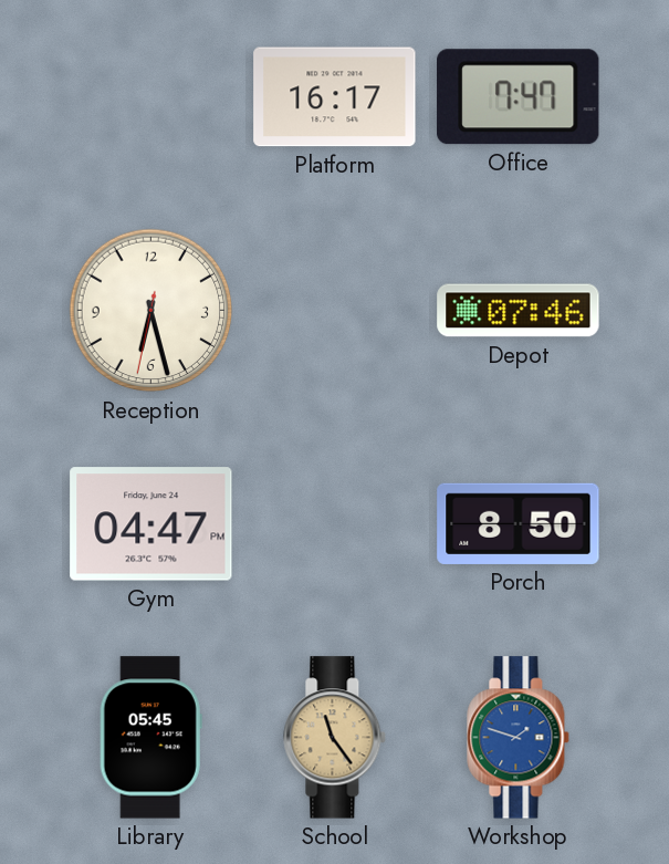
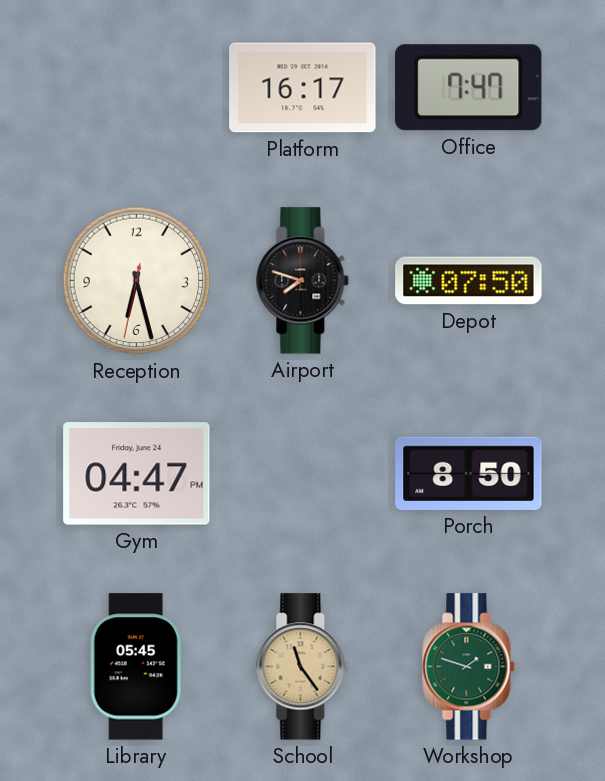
Airport: none -> 7:48 (303, 281)
Depot: 07:46 -> 07:50 (469, 281)
Workshop dial: blue -> green (469, 667)
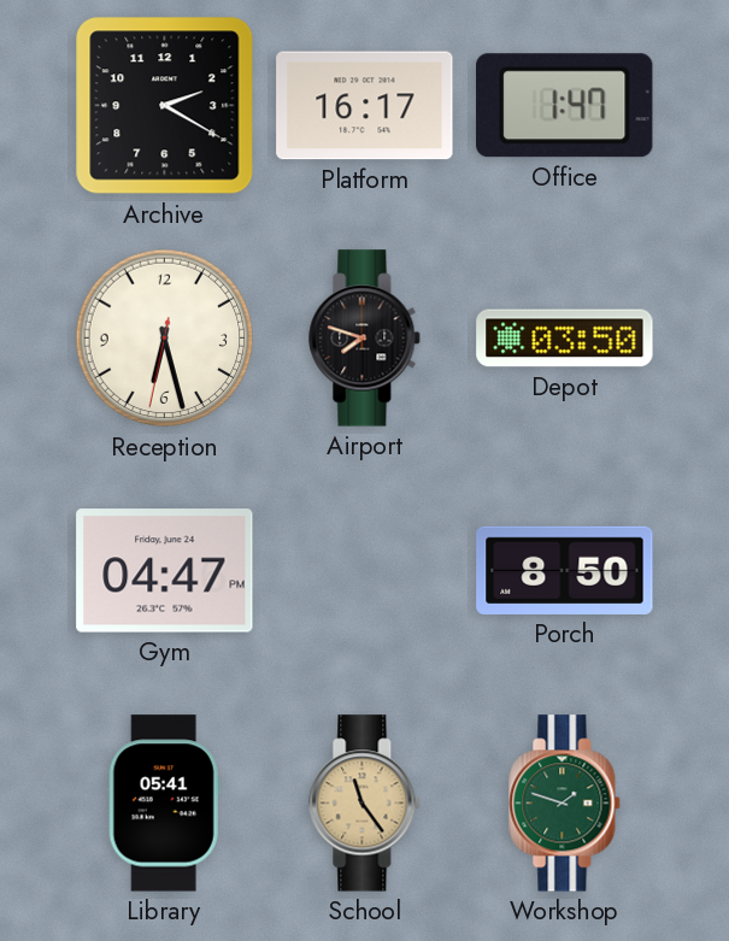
Archive: none -> 2:20 (165, 106)
Office: 7:47 -> 1:47 (565, 106)
Depot: 07:50 -> 03:50 (565, 339)
Library: 05:45 -> 05:41 (164, 804)
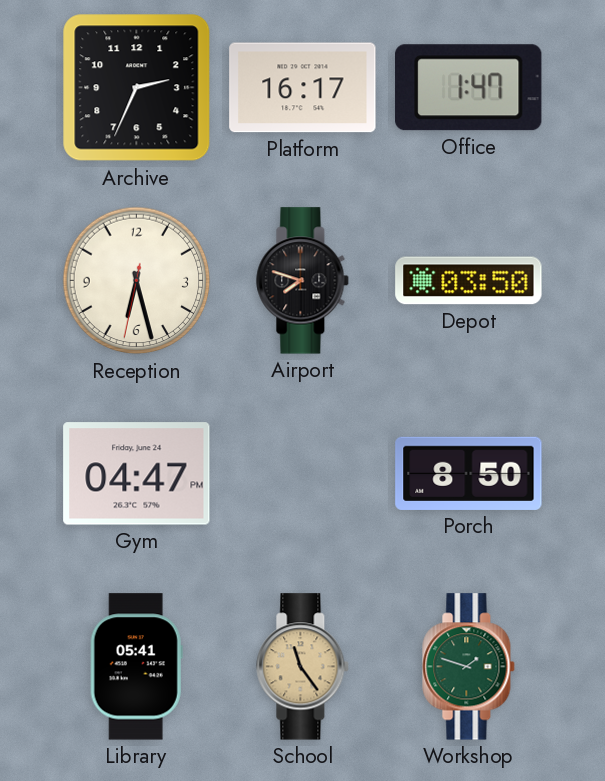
Archive: 2:20 -> 2:34 (137, 88)
